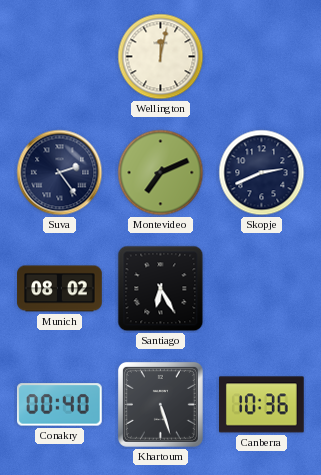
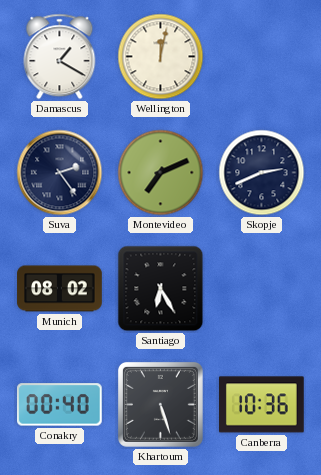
Damascus: none -> 1:20 (60, 57)
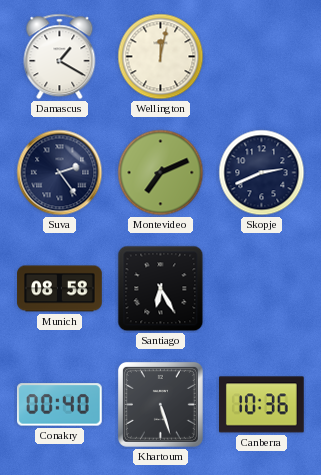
Munich: 08:02 -> 08:58 (60, 289)
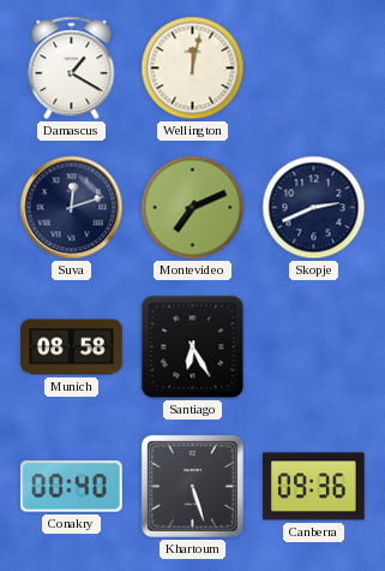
Suva: 2:24 -> 12:12 (72, 208)
Canberra: 10:36 -> 09:36 (314, 487)
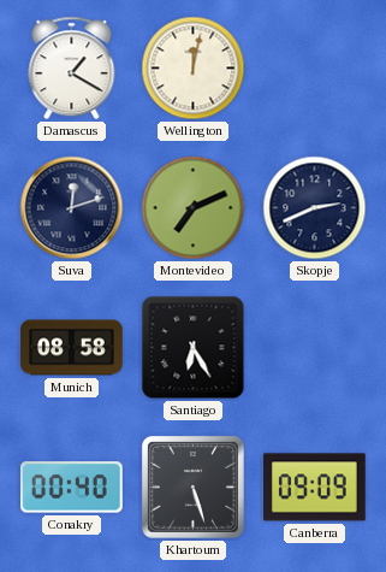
Canberra: 09:36 -> 09:09 (315, 488)
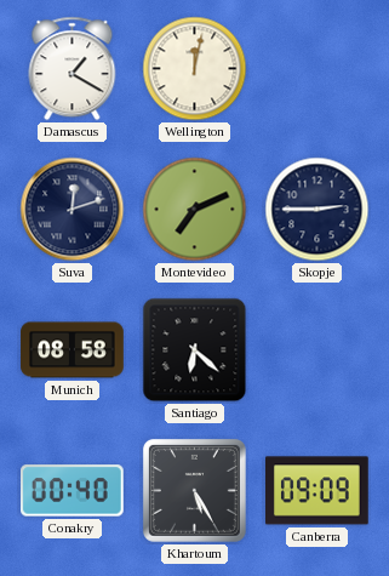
Skopje: 2:41 -> 2:45 (318, 210)
Santiago: 6:25 -> 6:22 (195, 350)
Khartoum: 5:27 -> 5:25 (194, 490)
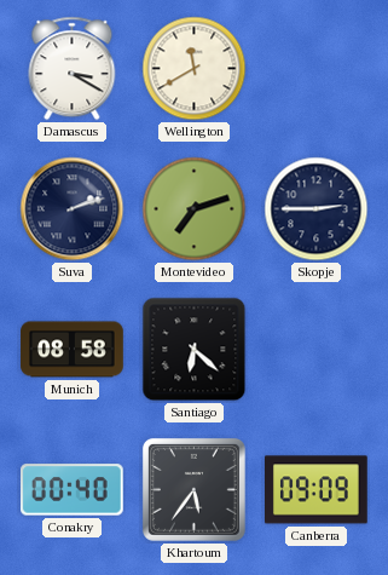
Damascus: 1:20 -> 3:20 (73, 69)
Wellington: 12:02 -> 11:40 (195, 69)
Suva: 12:12 -> 2:12 (73, 209)
Montevideo: 7:11 -> 7:12 (195, 209)
Khartoum: 5:25 -> 5:36 (193, 489)
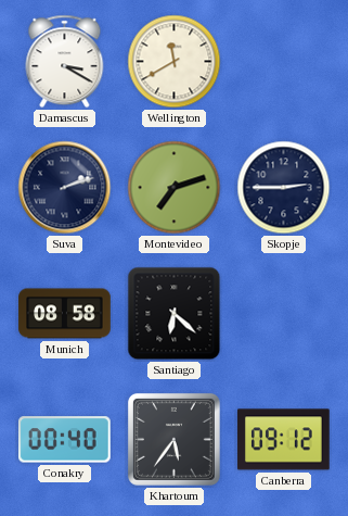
Canberra: 09:09 -> 09:12 (284, 440)
